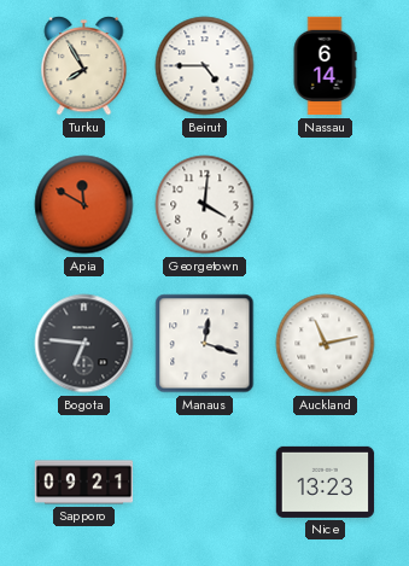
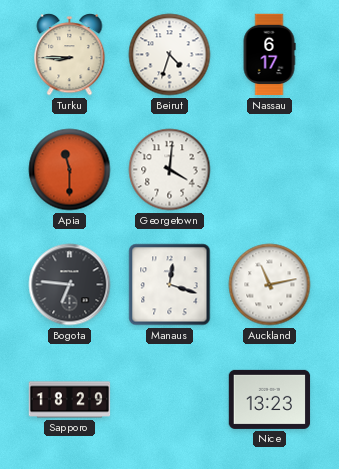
Turku: 7:55 -> 8:45 (70, 55)
Beirut: 4:45 -> 4:33 (170, 55)
Nassau: 6:14 -> 6:17 (269, 55)
Apia: 11:50 -> 11:30 (70, 170)
Sapporo: 09:21 -> 18:29 (70, 400)
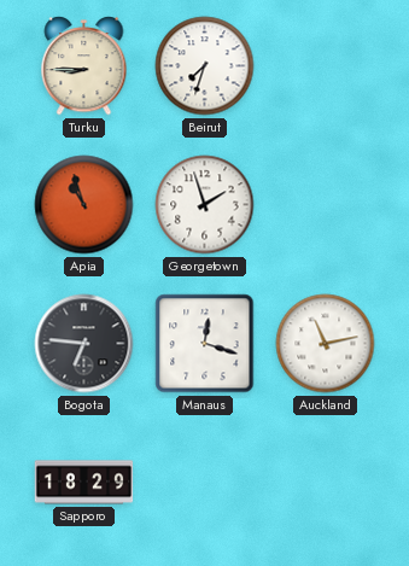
Beirut: 4:33 -> 7:33 (205, 66)
Nassau: 6:17 -> none (269, 55)
Apia: 11:30 -> 10:57 (84, 205)
Georgetown: 4:01 -> 1:57 (205, 205)
Nice: 13:23 -> none (270, 399)
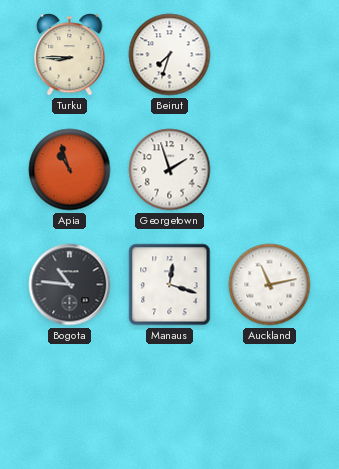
Bogota: 6:46 -> 10:46 (70, 285)
Sapporo: 18:29 -> none (84, 483)
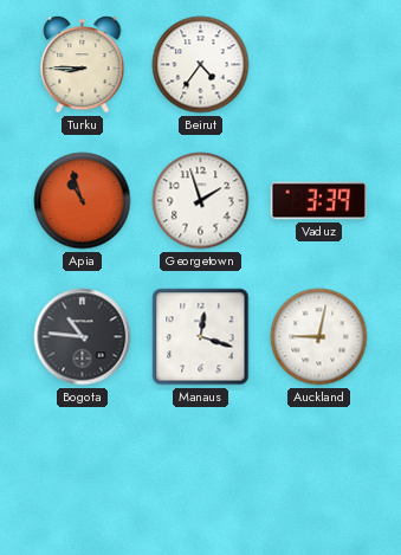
Beirut: 7:33 -> 4:36 (201, 65)
Vaduz: none -> 3:39 (318, 201)
Auckland: 11:13 -> 9:02 (319, 337)
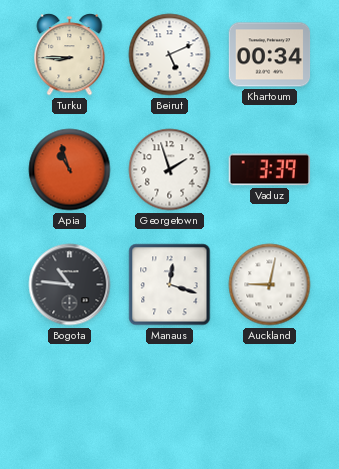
Beirut: 4:36 -> 5:11 (170, 55)
Khartoum: none -> 00:34 (270, 55)
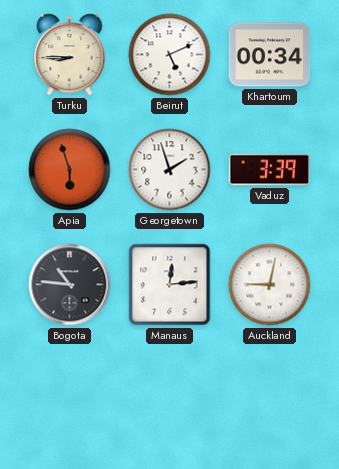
Apia: 10:57 -> 5:57 (70, 170)
Manaus: 12:18 -> 12:14 (170, 285)
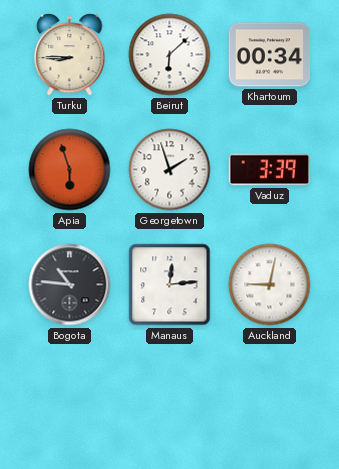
Beirut: 5:11 -> 6:08 (170, 55)
